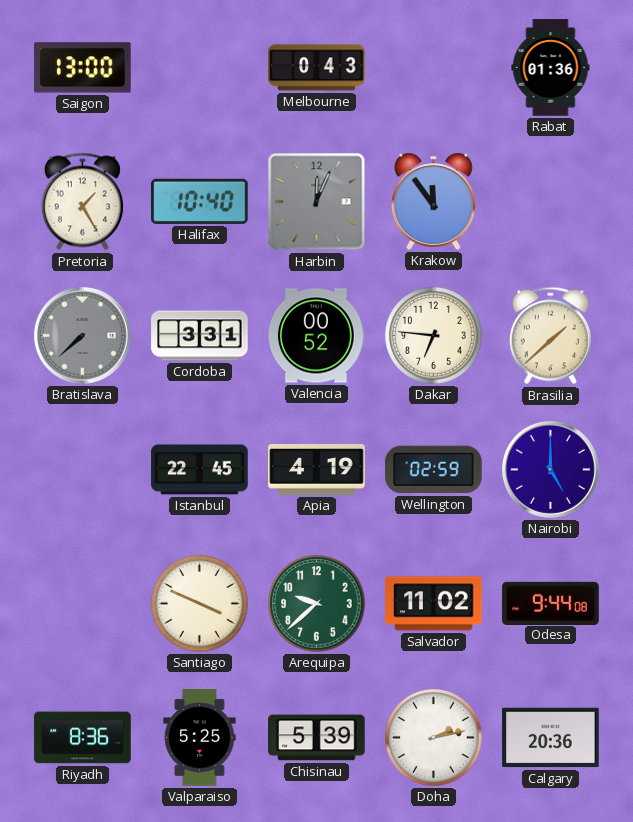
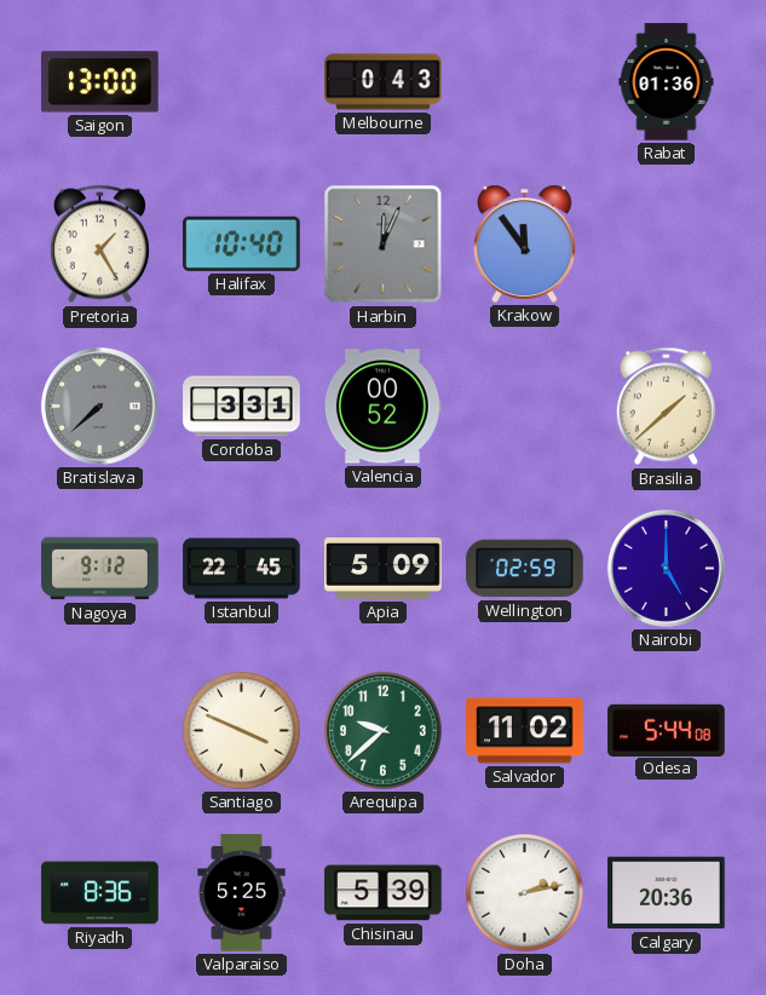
Dakar: 6:46 -> none (434, 336)
Nagoya: none -> 9:12 (100, 569)
Apia: 4:19 -> 5:09 (384, 569)
Odesa: 9:44 -> 5:44 (667, 730)
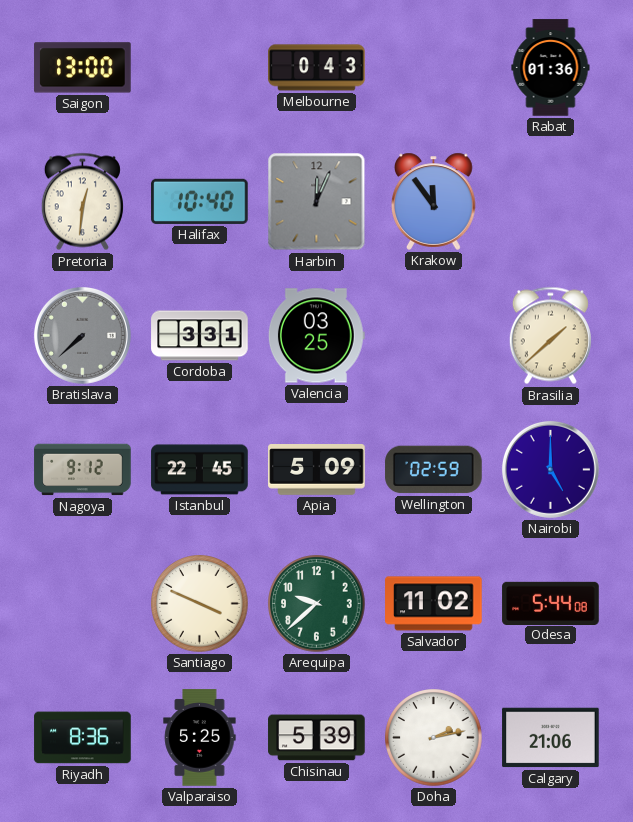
Pretoria: 1:25 -> 12:31 (82, 202)
Valencia: 00:52 -> 03:25 (316, 336)
Calgary: 20:36 -> 21:06 (551, 738)
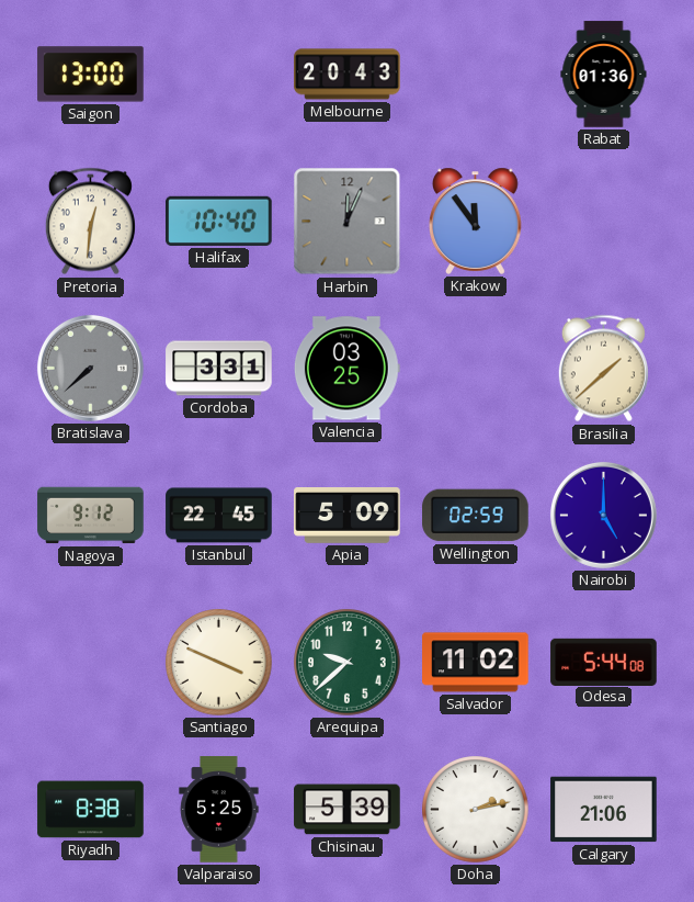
Melbourne: 0:43 -> 20:43 (348, 75)
Riyadh: 8:36 -> 8:38 (91, 810)
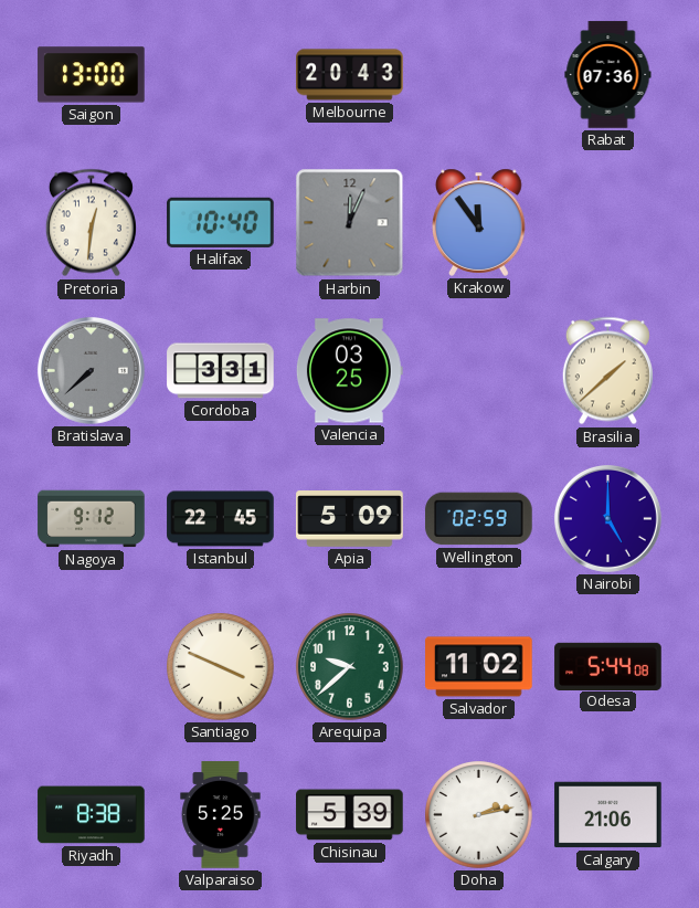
Rabat: 01:36 -> 07:36 (608, 75)
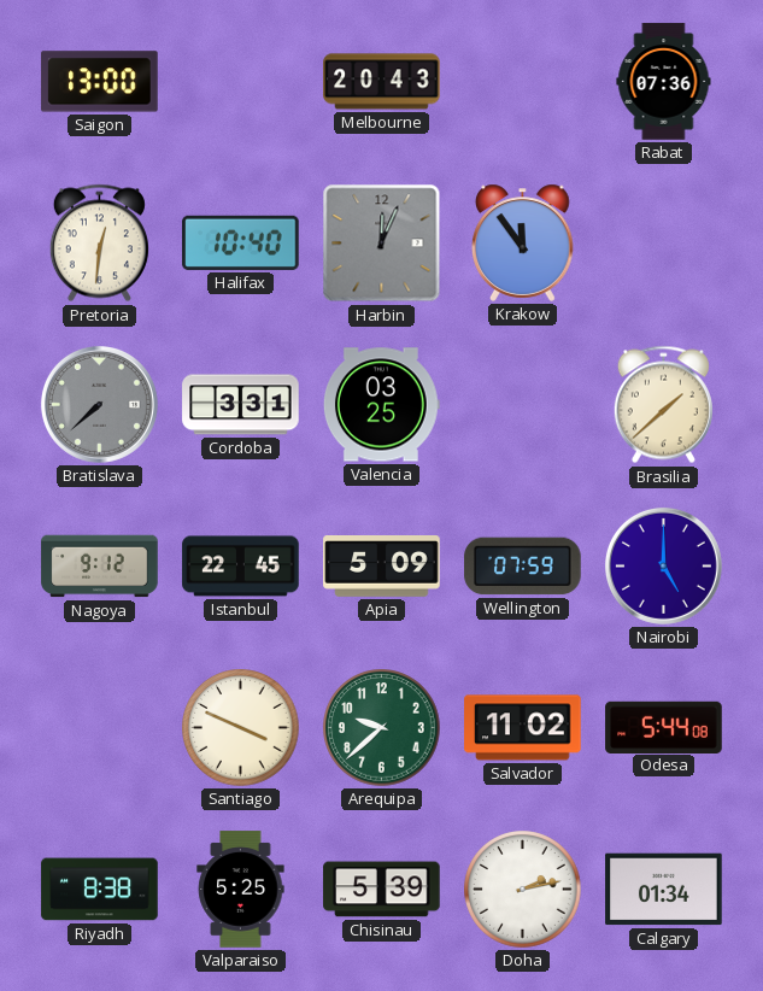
Wellington: 02:59 -> 07:59 (523, 567)
Calgary: 21:06 -> 01:34 (664, 890)
